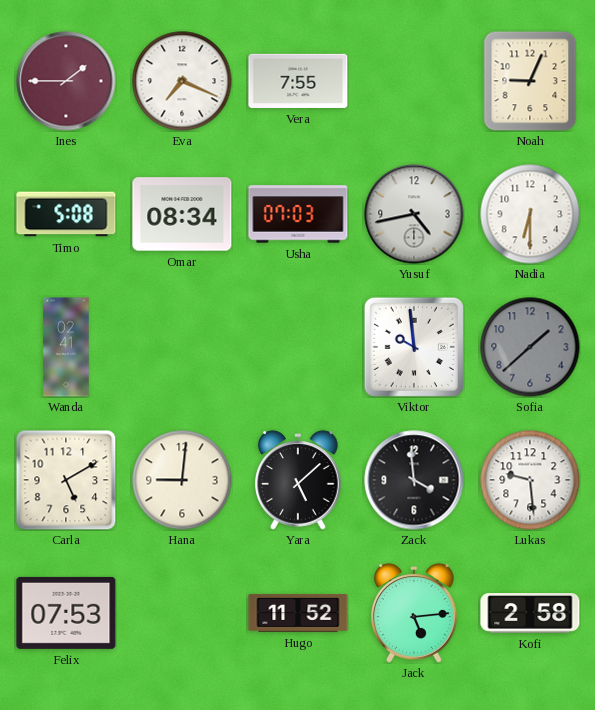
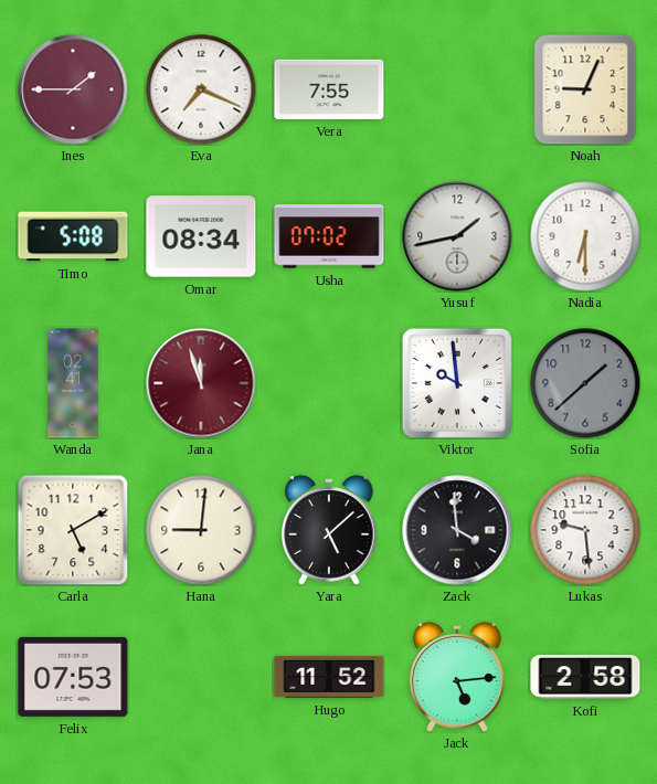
Usha: 07:03 -> 07:02 (329, 236)
Yusuf: 4:43 -> 1:43 (457, 236)
Jana: none -> 11:57 (201, 383)
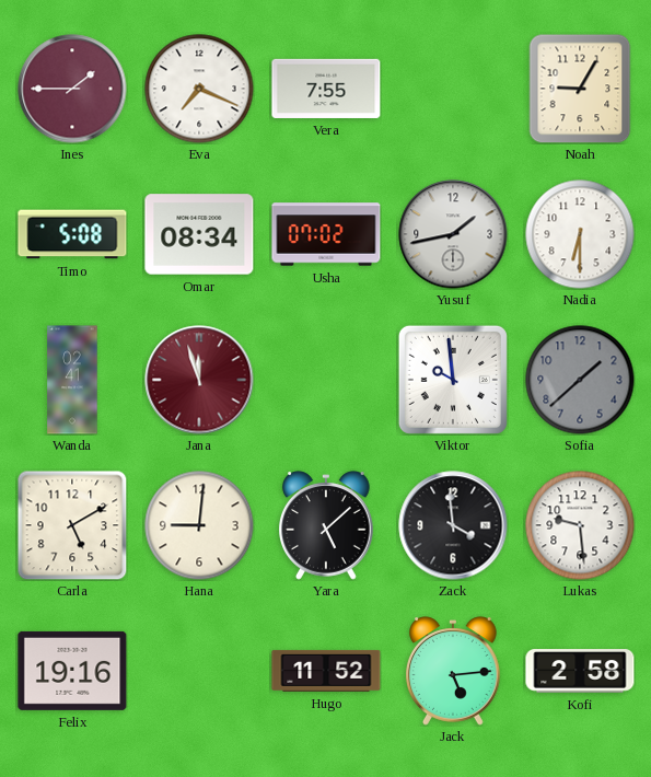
Noah: 9:04 -> 9:05 (580, 89)
Felix: 07:53 -> 19:16 (72, 671)
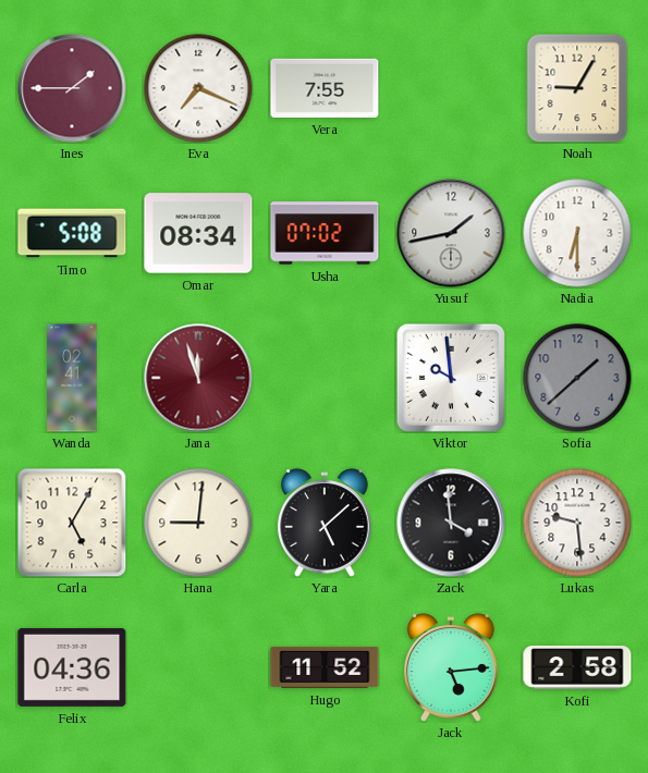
Carla: 5:10 -> 5:05 (72, 523)
Felix: 19:16 -> 04:36 (72, 667)
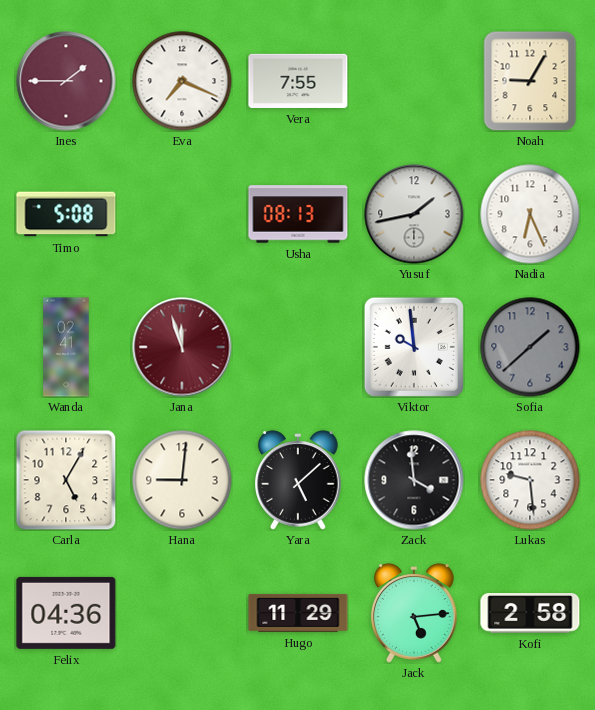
Omar: 08:34 -> none (198, 233)
Usha: 07:02 -> 08:13 (298, 214)
Nadia: 6:30 -> 6:26 (530, 214)
Hugo: 11:52 -> 11:29 (298, 613)
